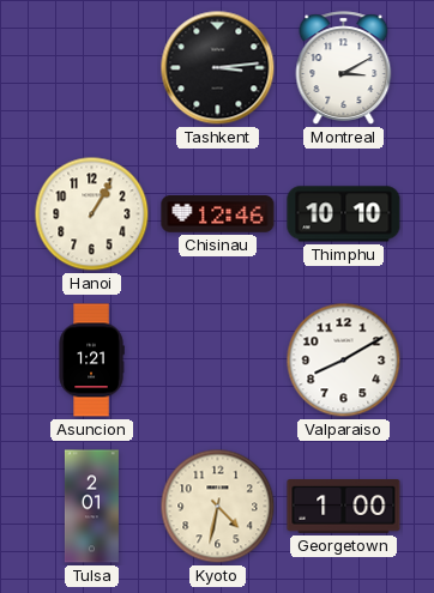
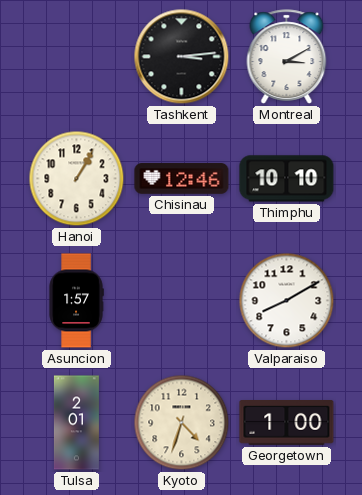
Asuncion: 1:21 -> 1:57 (76, 301)
Kyoto: 4:32 -> 4:33 (182, 423)
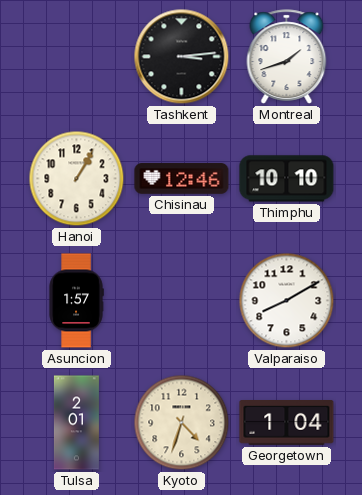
Montreal: 3:10 -> 1:42 (287, 57)
Georgetown: 1:00 -> 1:04 (287, 423)
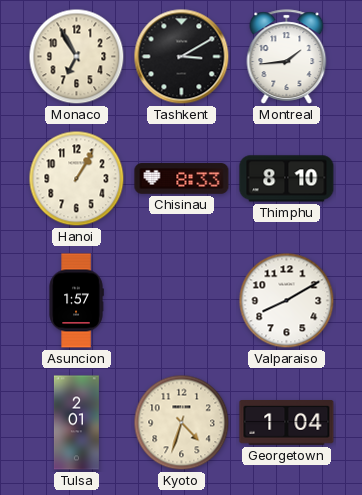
Monaco: none -> 6:55 (77, 57)
Tashkent: 3:14 -> 3:10 (182, 57)
Montreal: 1:42 -> 1:44 (287, 57)
Chisinau: 12:46 -> 8:33 (182, 179)
Thimphu: 10:10 -> 8:10 (287, 179)
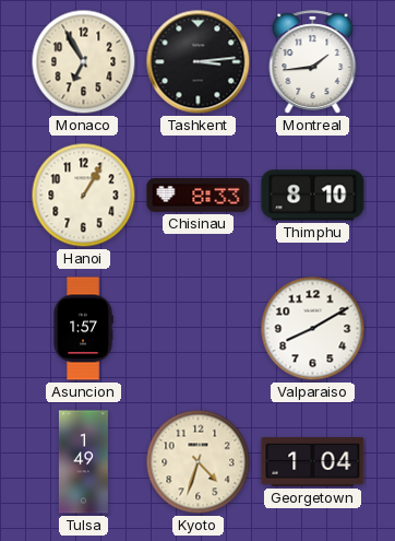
Tashkent: 3:10 -> 3:14 (199, 62)
Tulsa: 2:01 -> 1:49 (83, 462)
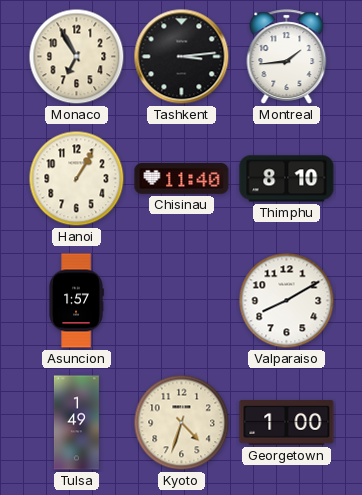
Chisinau: 8:33 -> 11:40 (182, 179)
Georgetown: 1:04 -> 1:00 (287, 423)
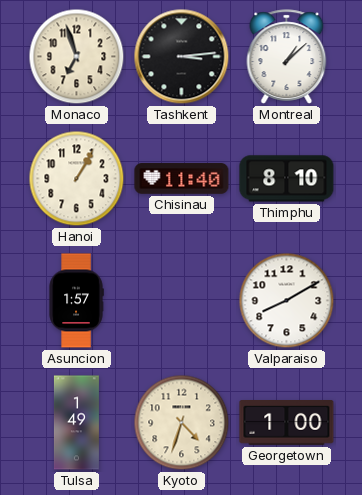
Monaco: 6:55 -> 6:57 (77, 57)
Montreal: 1:44 -> 1:08 (287, 57)
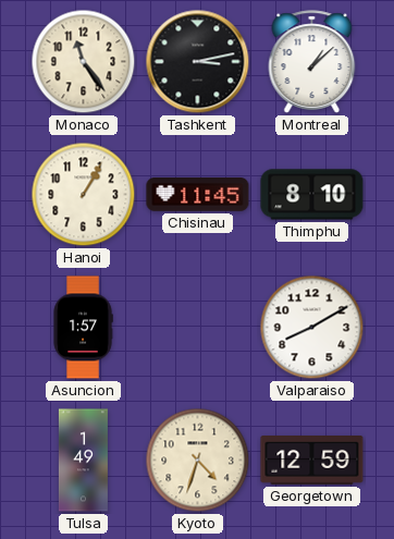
Monaco: 6:57 -> 11:24 (84, 62)
Tashkent: 3:14 -> 3:13 (198, 62)
Chisinau: 11:40 -> 11:45 (198, 195)
Georgetown: 1:00 -> 12:59 (312, 461)
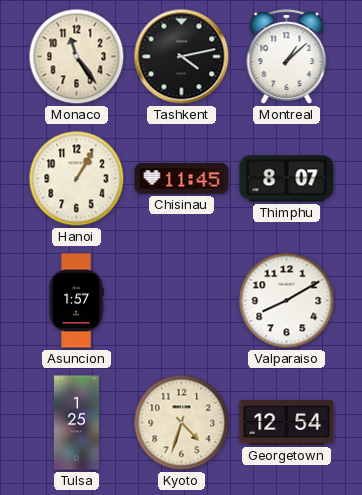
Tashkent: 3:13 -> 4:13 (182, 57)
Thimphu: 8:10 -> 8:07 (287, 179)
Tulsa: 1:49 -> 1:25 (76, 423)
Georgetown: 12:59 -> 12:54 (287, 423)
